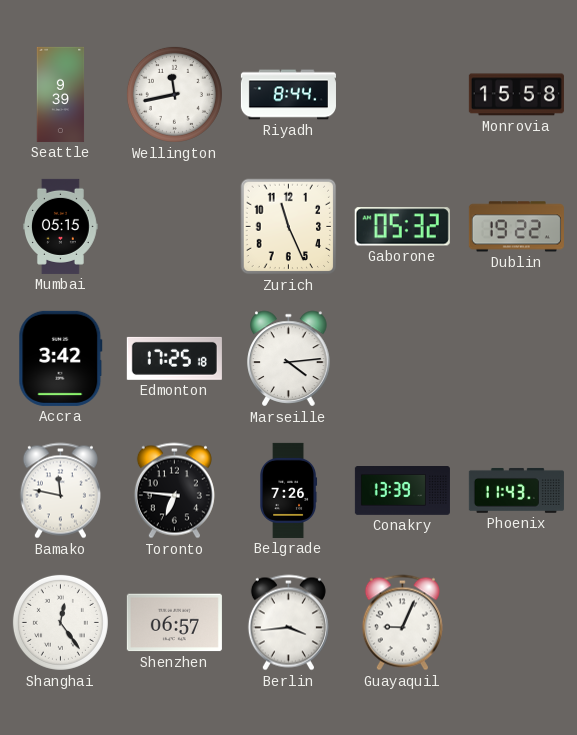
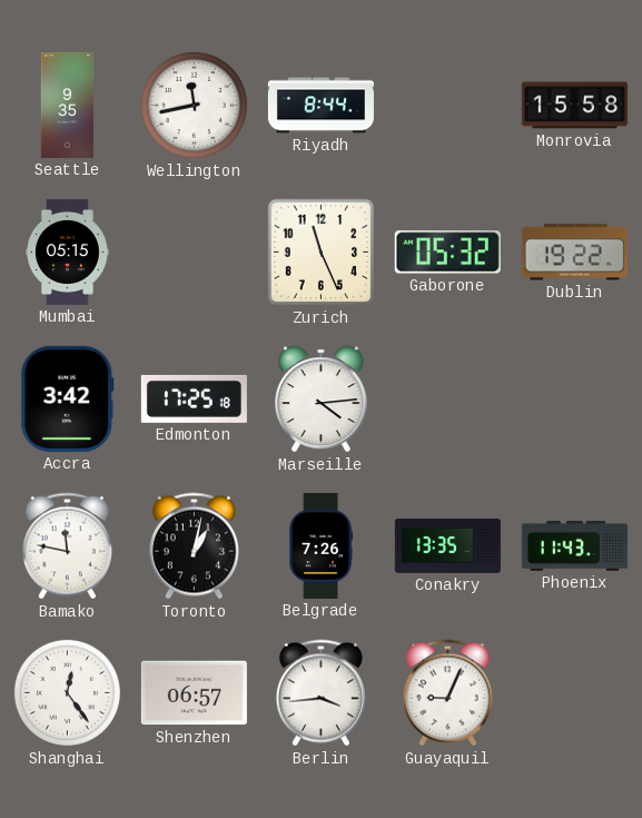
Seattle: 9:39 -> 9:35 (68, 105)
Toronto: 6:46 -> 1:02 (194, 546)
Conakry: 13:39 -> 13:35 (447, 546)
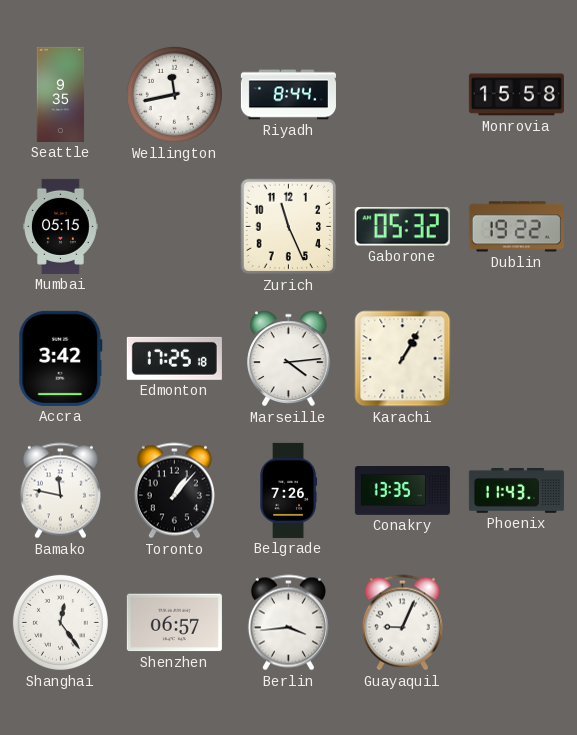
Karachi: none -> 1:05 (403, 359)
Toronto: 1:02 -> 1:07 (174, 491)
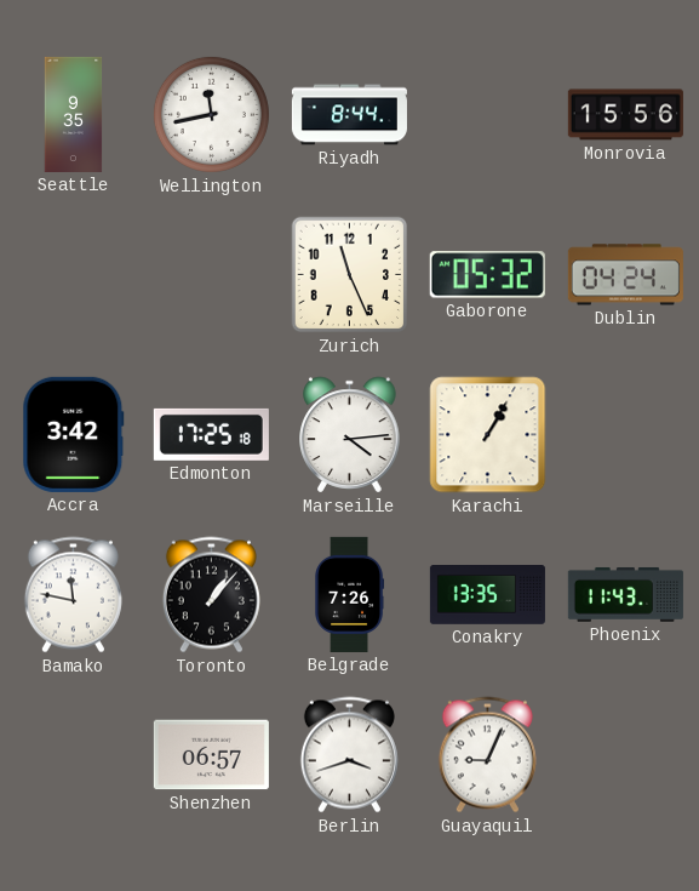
Monrovia: 15:58 -> 15:56 (625, 115)
Mumbai: 05:15 -> none (61, 226)
Dublin: 19:22 -> 04:24 (625, 275)
Shanghai: 12:24 -> none (60, 622)
Berlin: 3:44 -> 3:42 (349, 755)
